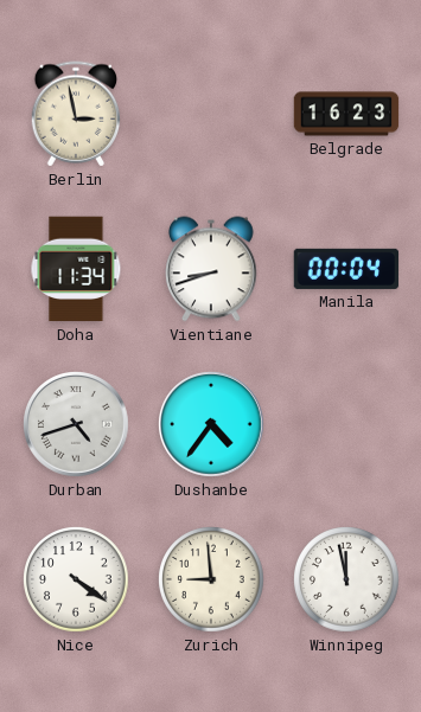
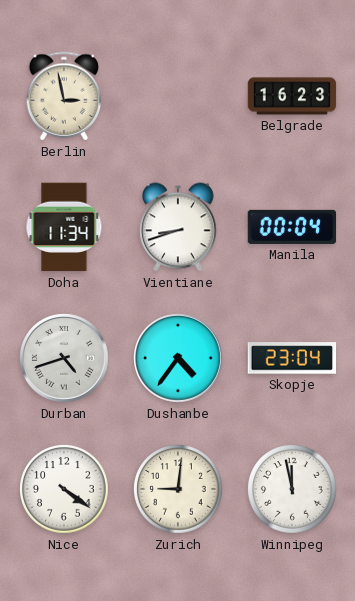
Skopje: none -> 23:04 (292, 358)
Zurich: 8:59 -> 9:01 (179, 490)
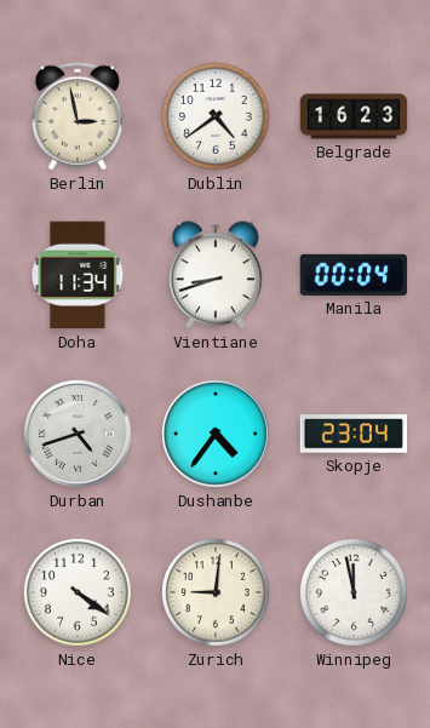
Dublin: none -> 4:39 (217, 117)
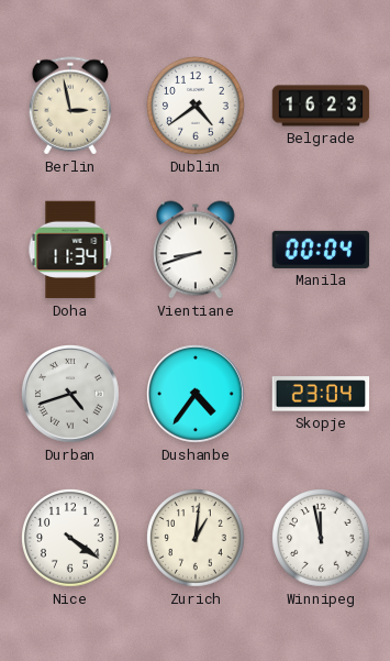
Zurich: 9:01 -> 1:01 (197, 539)
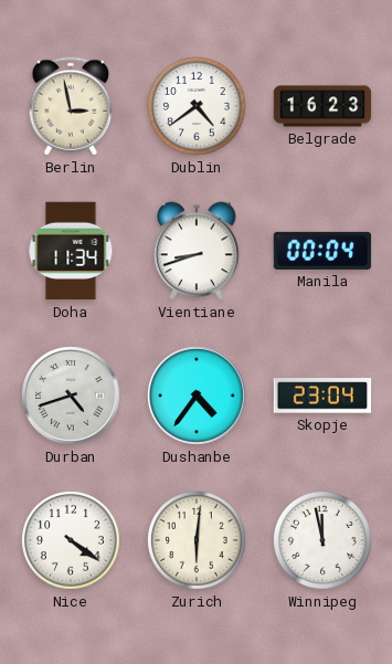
Zurich: 1:01 -> 6:01 (198, 541)
